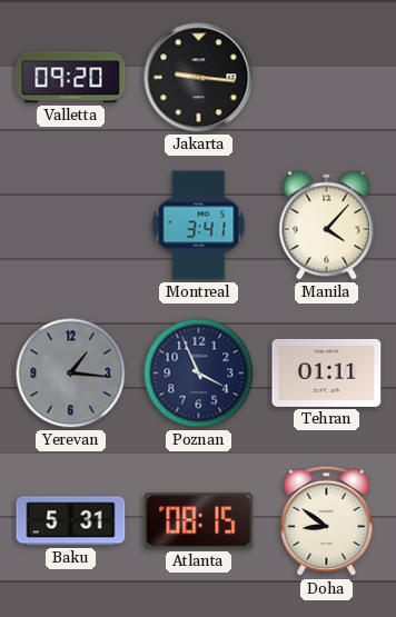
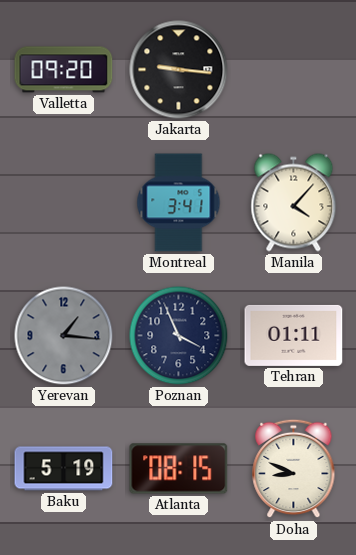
Baku: 5:31 -> 5:19 (64, 469)
Doha: 8:51 -> 8:49 (294, 469)
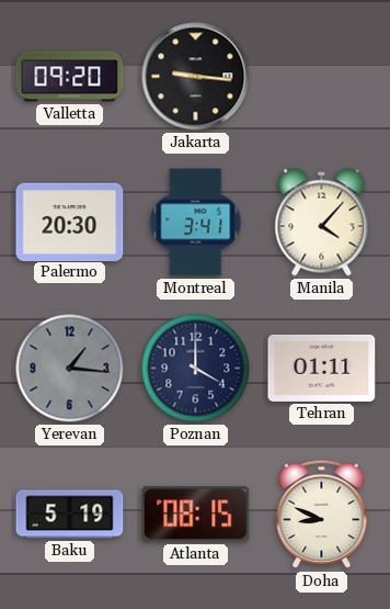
Palermo: none -> 20:30 (70, 222)
Poznan: 3:56 -> 4:00 (196, 369)
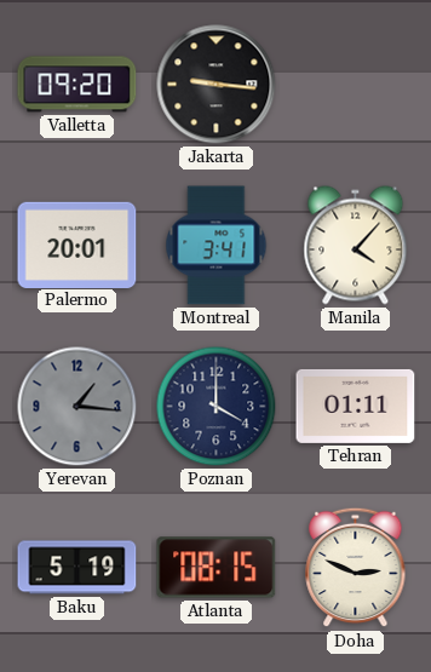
Palermo: 20:30 -> 20:01 (77, 245)
Doha: 8:49 -> 2:49 (356, 568)
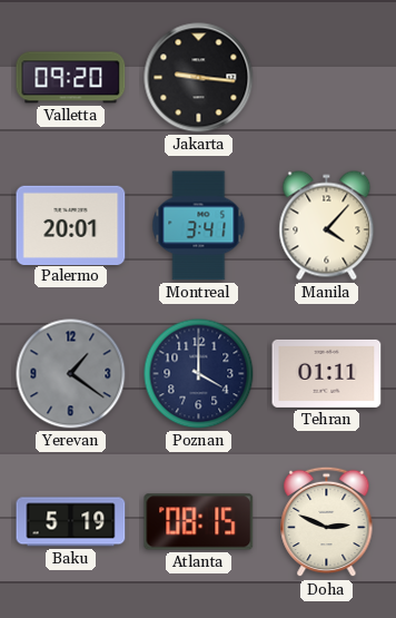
Yerevan: 1:16 -> 1:21 (71, 374)
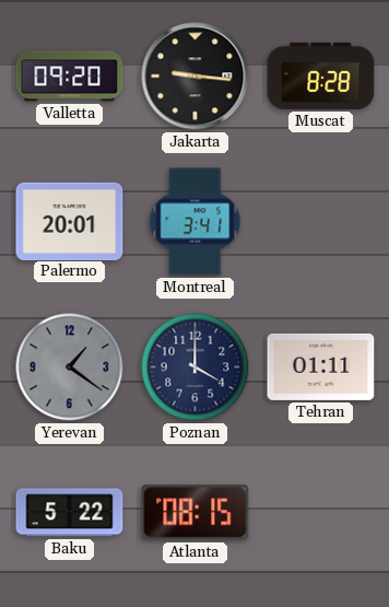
Muscat: none -> 8:28 (321, 75)
Manila: 4:07 -> none (327, 226)
Baku: 5:19 -> 5:22 (70, 513)
Doha: 2:49 -> none (327, 522)
